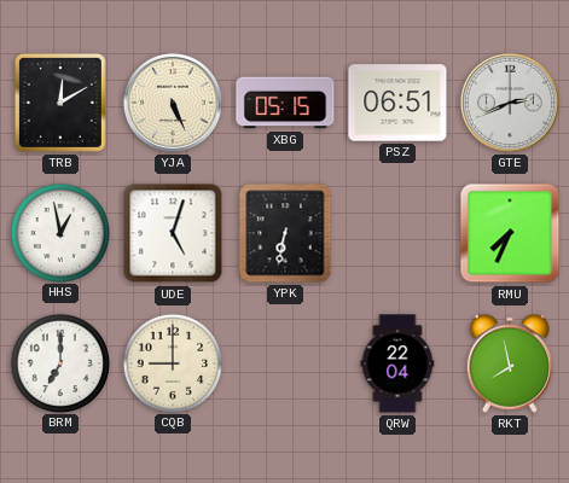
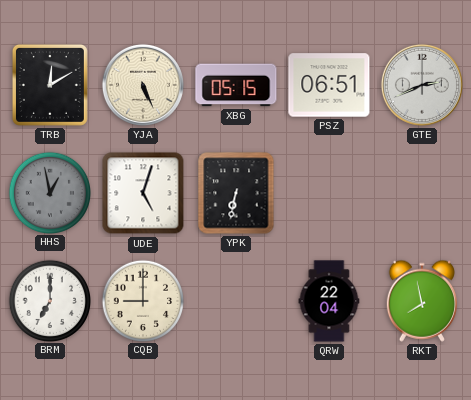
HHS dial: white -> grey (49, 192)
RMU: 7:34 -> none (510, 233)
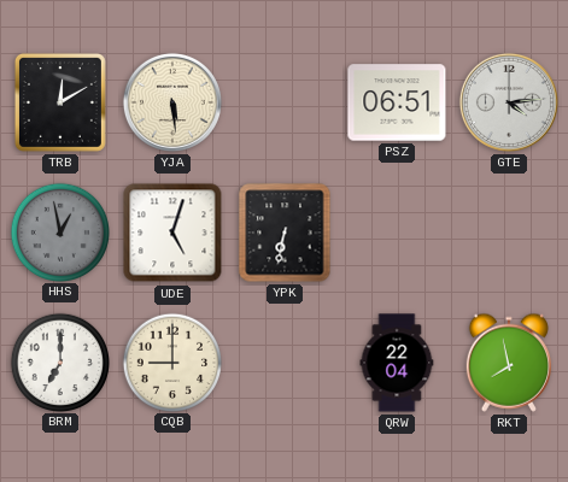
YJA: 5:26 -> 5:29 (172, 102)
XBG: 05:15 -> none (236, 85)
GTE: 2:41 -> 4:14 (509, 102)
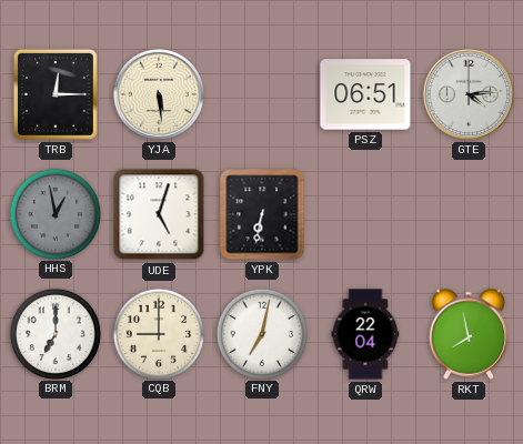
TRB: 12:10 -> 12:15 (56, 94)
FNY: none -> 7:02 (261, 333)
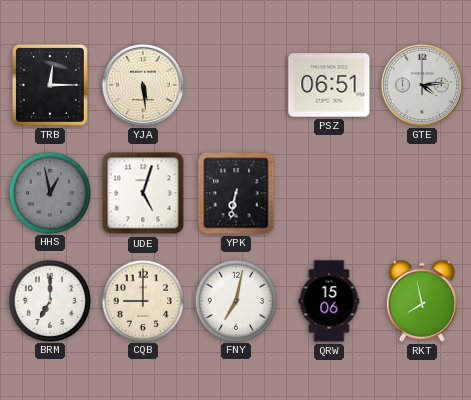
QRW: 22:04 -> 15:06 (329, 301)
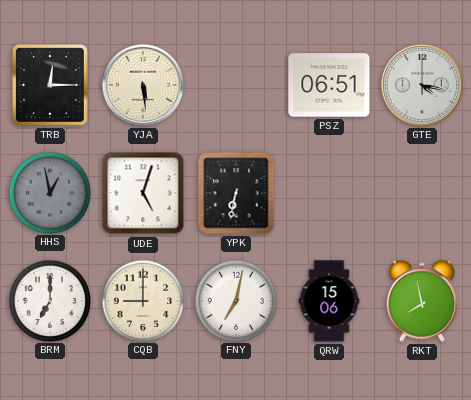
GTE: 4:14 -> 4:17 (422, 85)
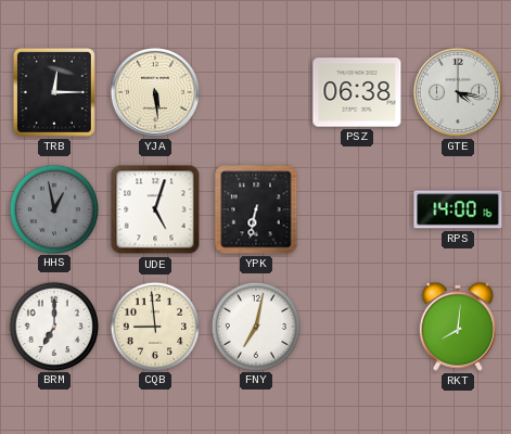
PSZ: 06:51 -> 06:38 (357, 92)
RPS: none -> 14:00 (458, 209)
CQB: 9:00 -> 8:59 (154, 325)
QRW: 15:06 -> none (329, 301)
RKT: 7:58 -> 8:01 (458, 327)
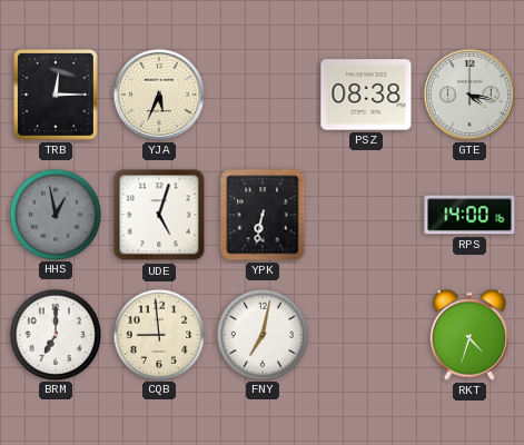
YJA: 5:29 -> 5:34 (159, 95)
PSZ: 06:38 -> 08:38 (366, 95)
RKT: 8:01 -> 4:33 (469, 335)
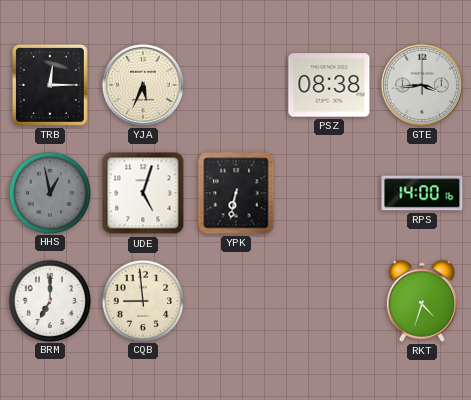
GTE: 4:17 -> 3:44 (422, 85)
FNY: 7:02 -> none (261, 334)
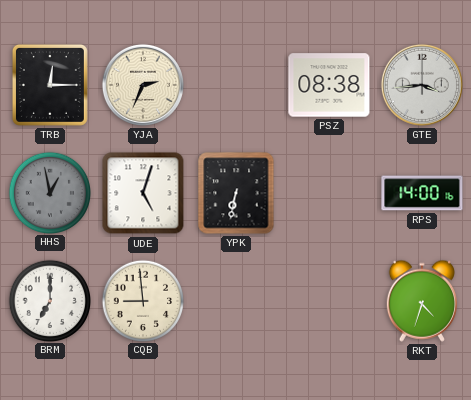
YJA: 5:34 -> 2:34 (143, 85)
